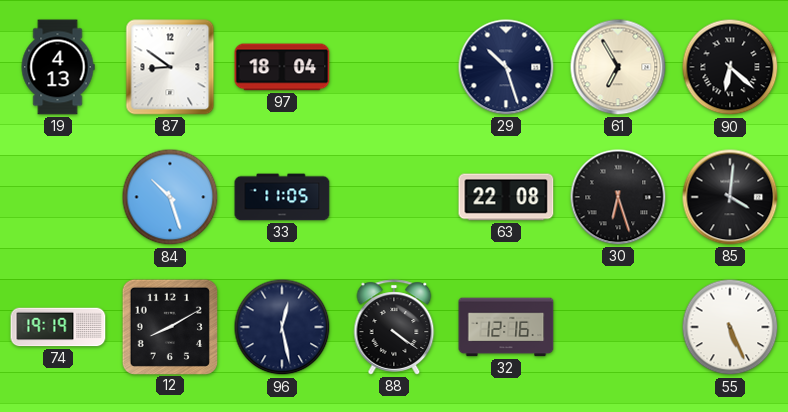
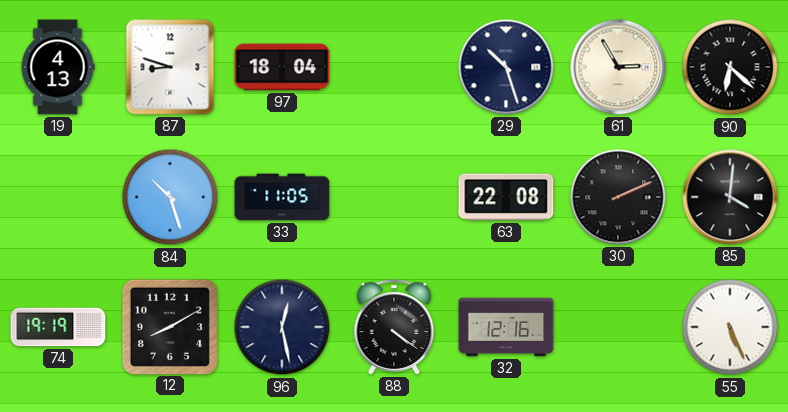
87: 8:51 -> 8:48 (170, 67)
61: 6:55 -> 2:55 (618, 67)
30: 6:27 -> 2:11 (618, 197)
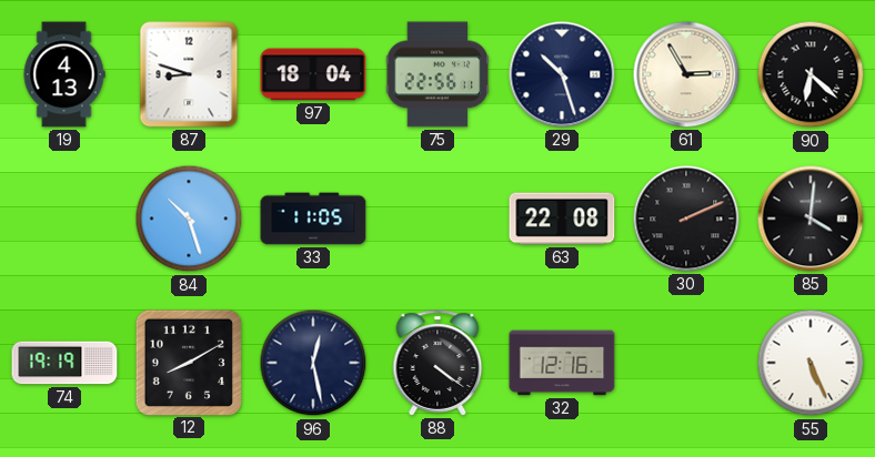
75: none -> 22:56 (438, 74)
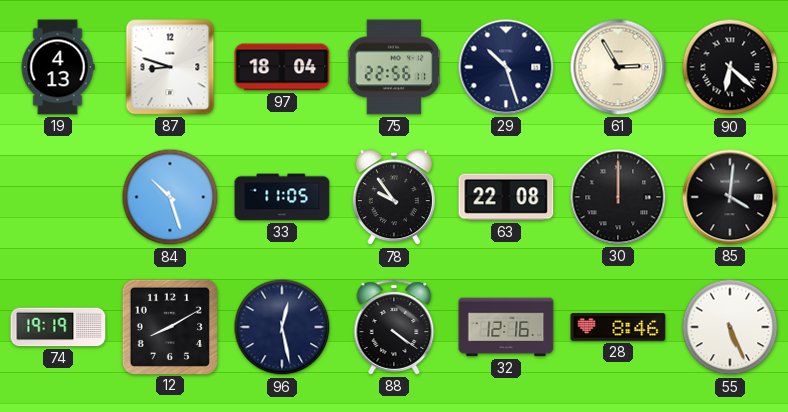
78: none -> 9:54 (394, 198)
30: 2:11 -> 12:00 (618, 197)
28: none -> 8:46 (618, 327)
